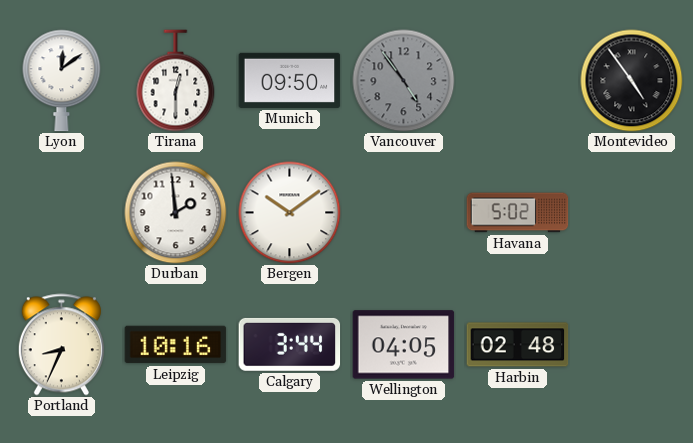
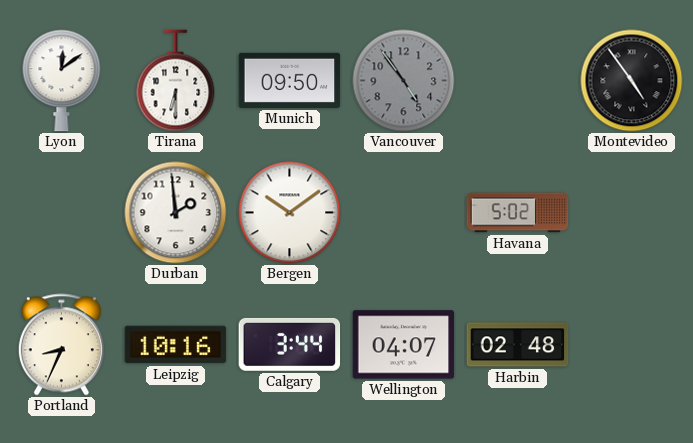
Tirana: 12:30 -> 6:30 (176, 81)
Wellington: 04:05 -> 04:07 (404, 345)
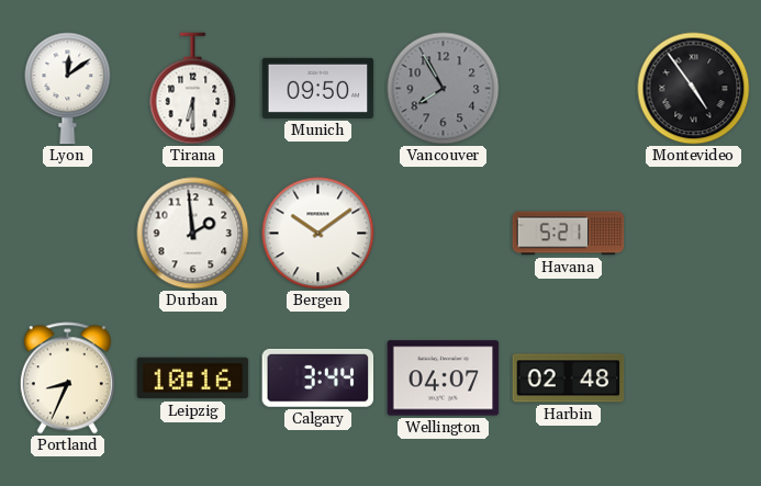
Vancouver: 4:54 -> 7:55 (444, 89)
Havana: 5:02 -> 5:21 (569, 234)
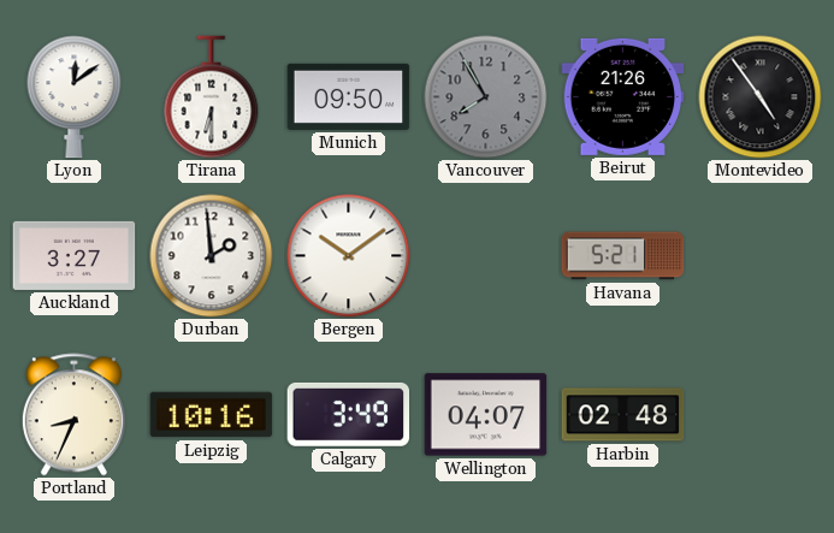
Beirut: none -> 21:26 (623, 96)
Auckland: none -> 3:27 (75, 255)
Calgary: 3:44 -> 3:49 (349, 414)
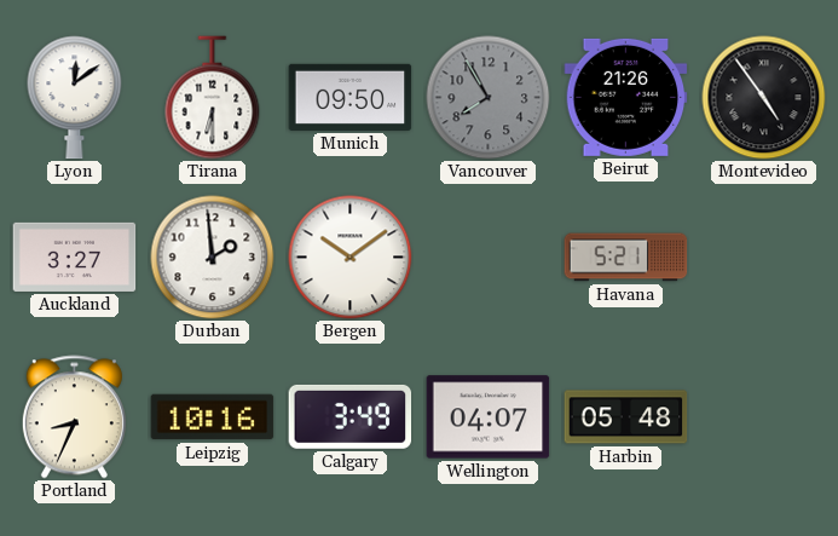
Harbin: 02:48 -> 05:48 (626, 417)
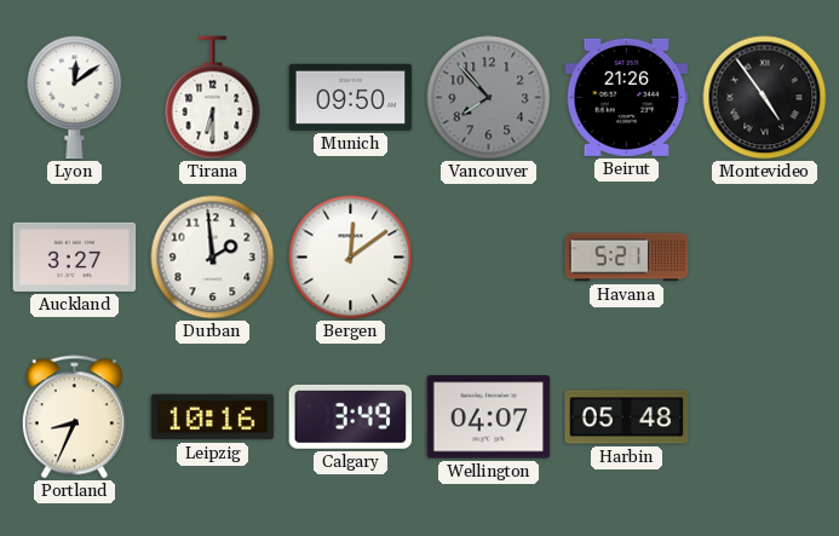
Vancouver: 7:55 -> 7:53 (489, 98)
Bergen: 10:09 -> 12:09 (351, 258)
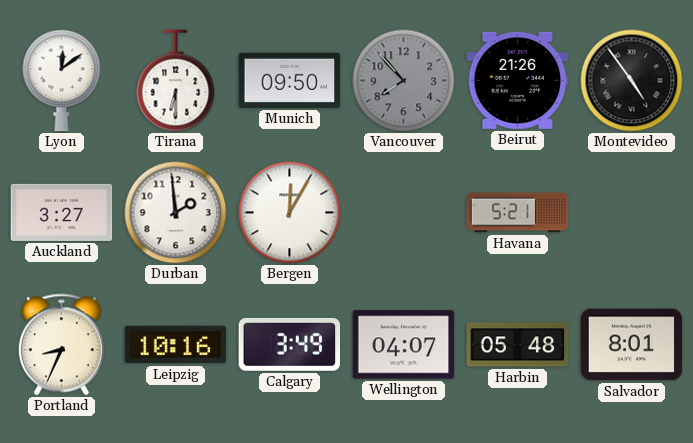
Bergen: 12:09 -> 12:05 (290, 213)
Salvador: none -> 8:01 (632, 345)
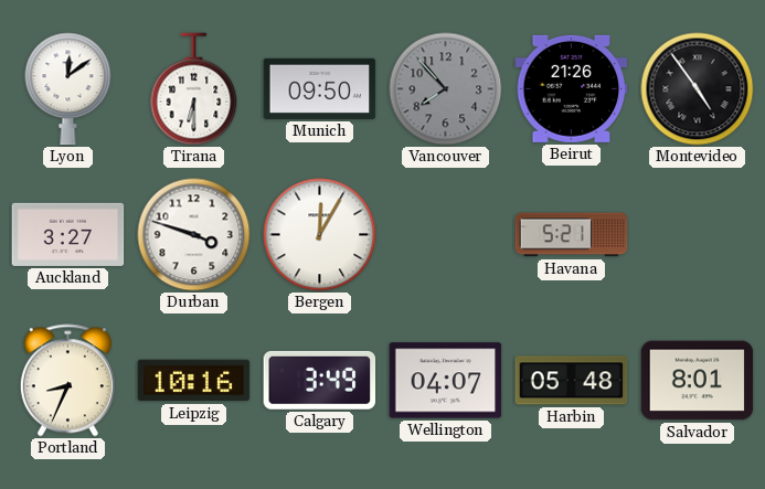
Durban: 1:59 -> 3:48 (194, 235)
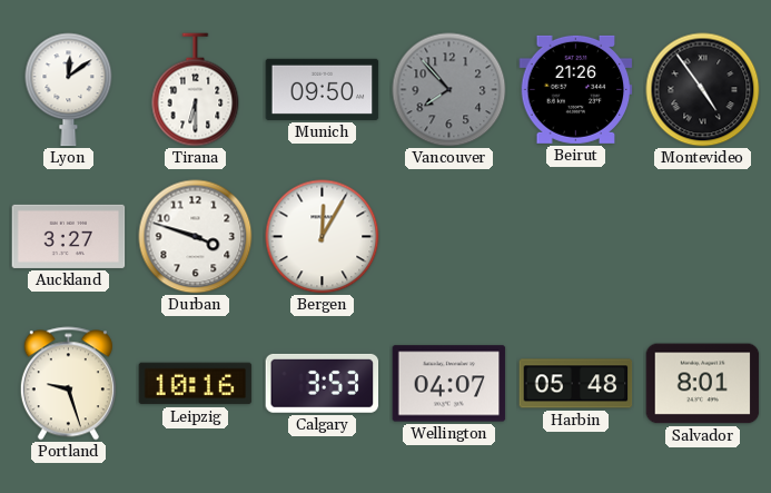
Havana: 5:21 -> none (572, 235)
Portland: 8:34 -> 9:27 (68, 384)
Calgary: 3:49 -> 3:53 (323, 383)
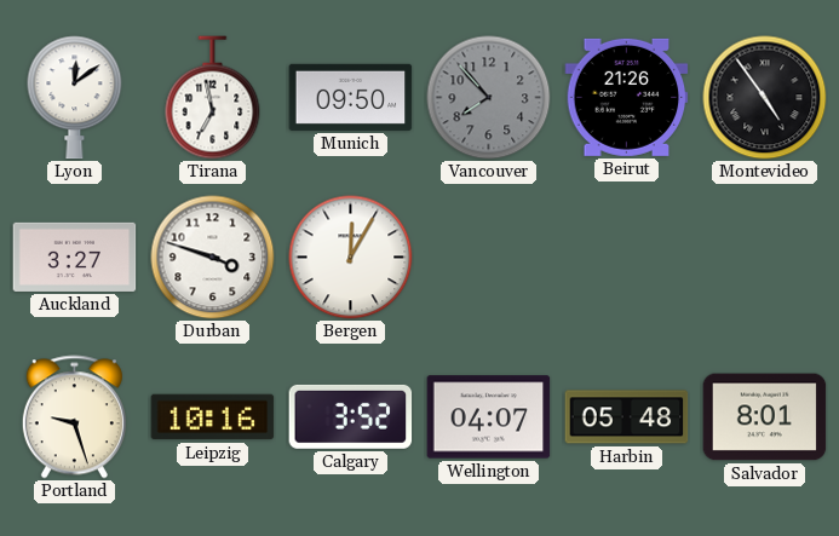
Tirana: 6:30 -> 6:58 (213, 98)
Calgary: 3:53 -> 3:52 (351, 416)
